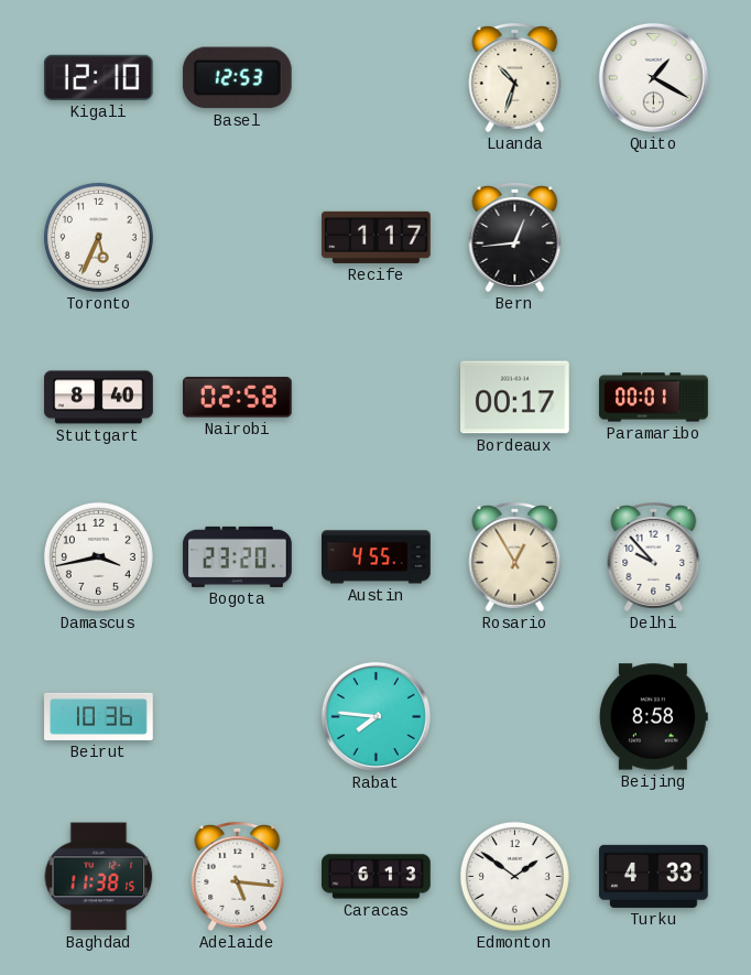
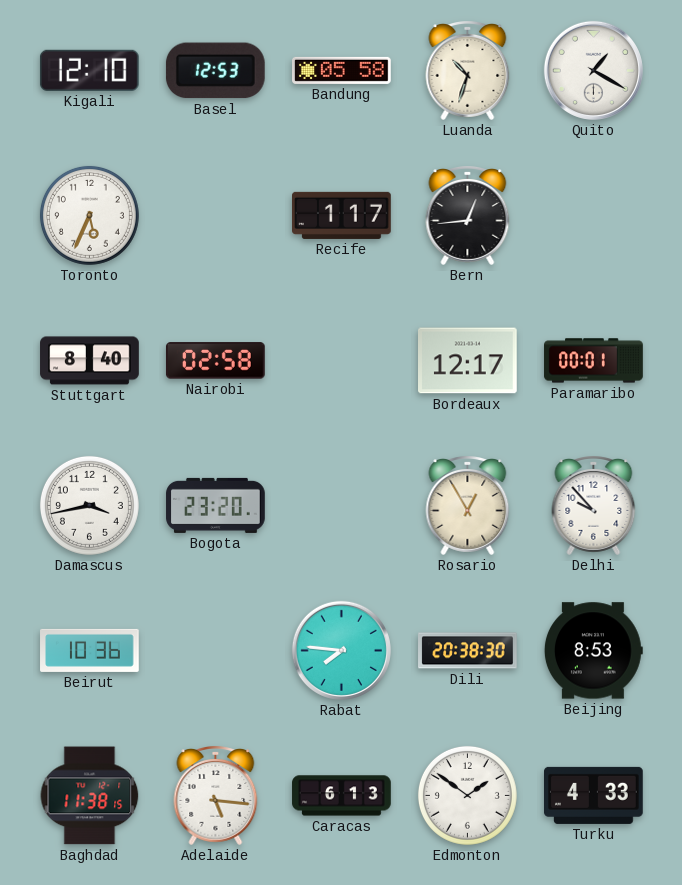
Bandung: none -> 05:58 (342, 70)
Bordeaux: 00:17 -> 12:17 (468, 361)
Austin: 4:55 -> none (377, 557)
Dili: none -> 20:38 (468, 651)
Beijing: 8:58 -> 8:53 (593, 651)
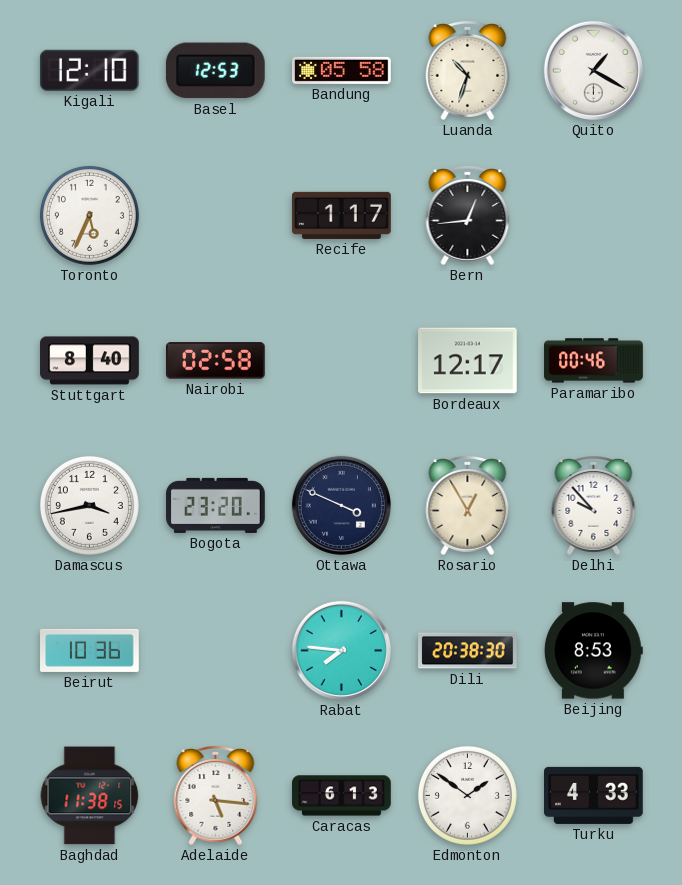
Paramaribo: 00:01 -> 00:46 (594, 361)
Ottawa: none -> 3:49 (341, 505)
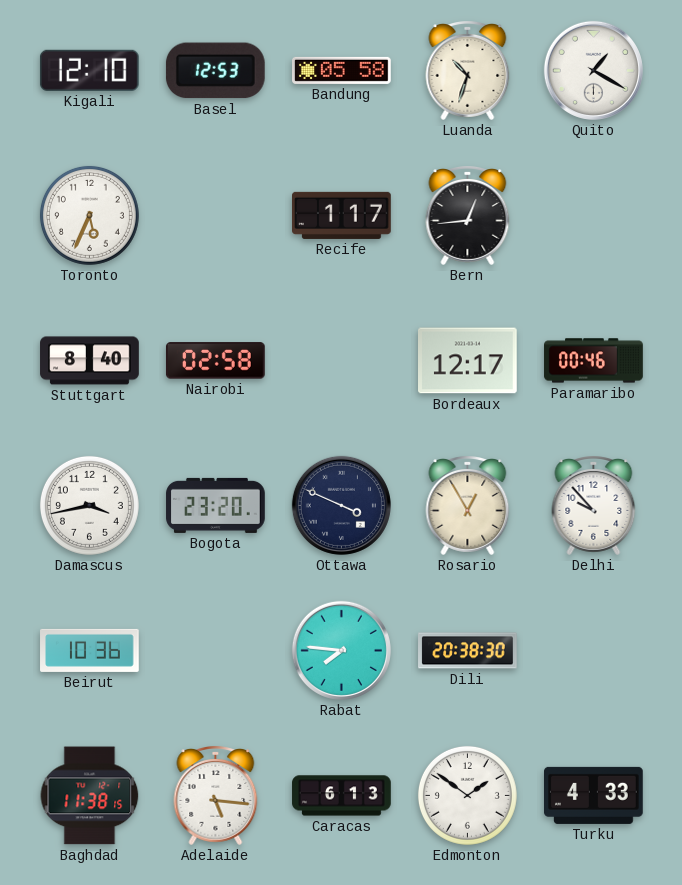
Beijing: 8:53 -> none (593, 651)
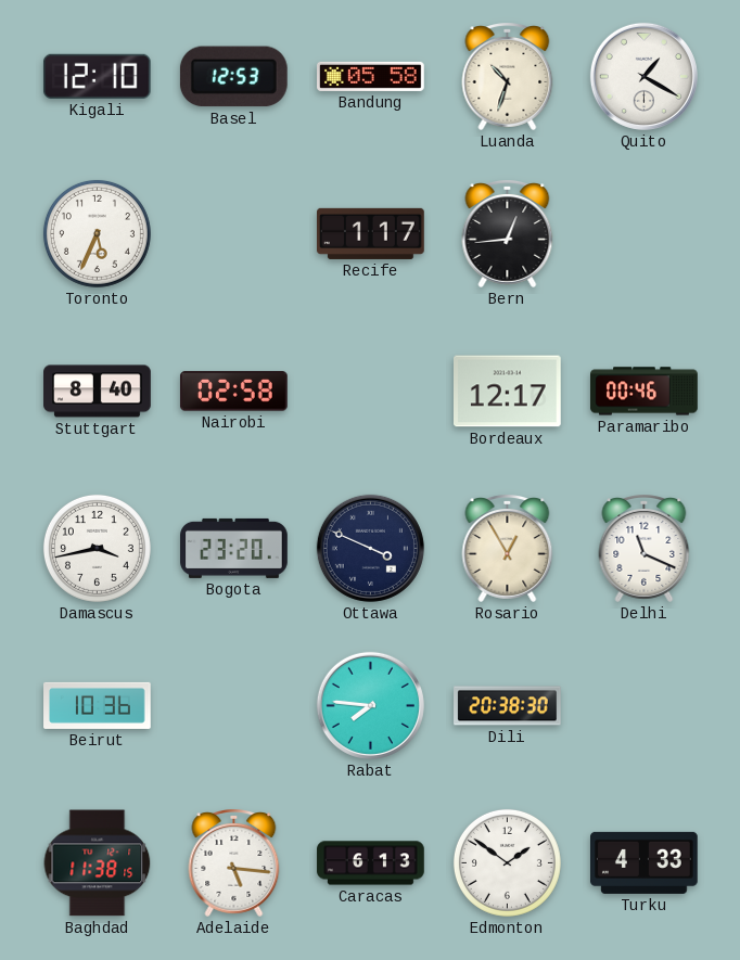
Delhi: 9:53 -> 11:19 (645, 549)
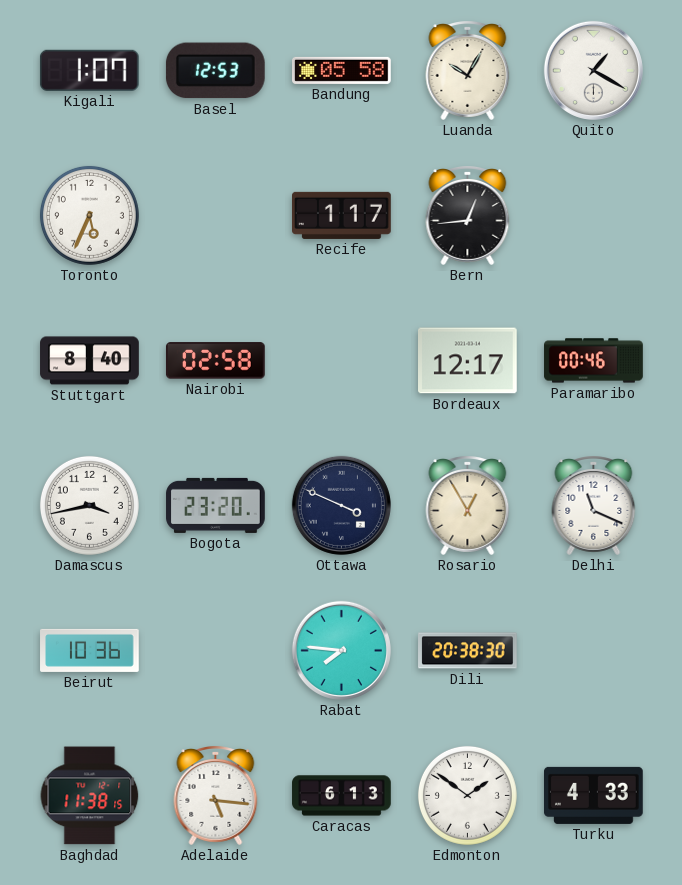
Kigali: 12:10 -> 1:07 (89, 70)
Luanda: 10:33 -> 10:05 (468, 71)
